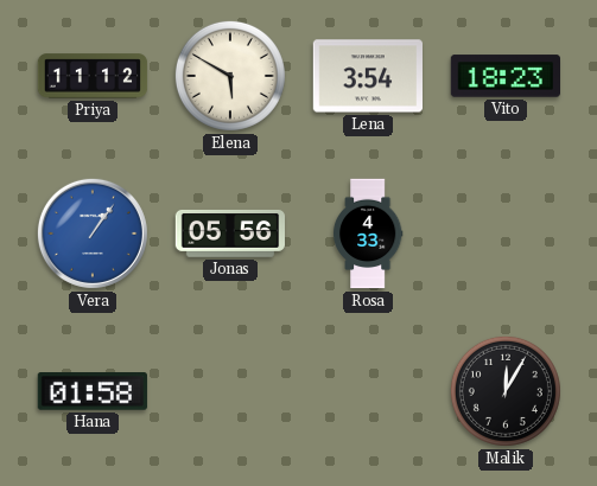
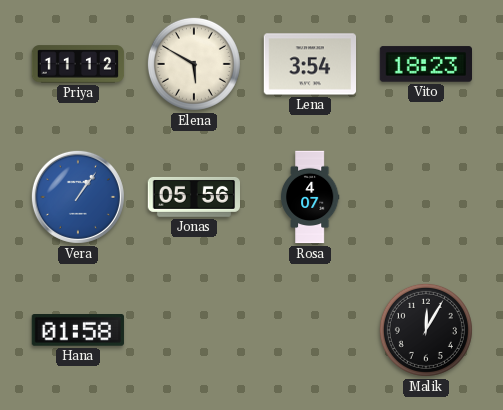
Rosa: 4:33 -> 4:07 (310, 197)
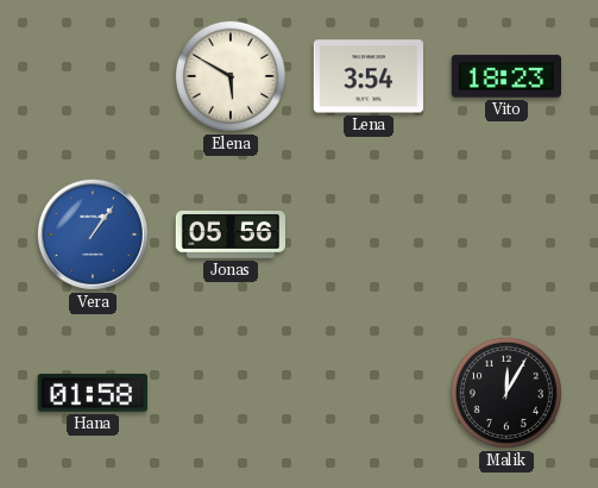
Priya: 11:12 -> none (78, 64)
Rosa: 4:07 -> none (310, 197)
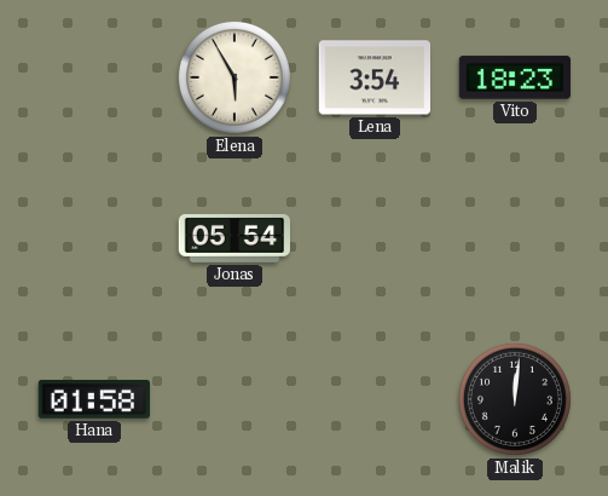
Elena: 5:50 -> 5:55 (234, 77)
Vera: 1:06 -> none (93, 234)
Jonas: 05:56 -> 05:54 (234, 238)
Malik: 12:05 -> 12:01 (515, 399)
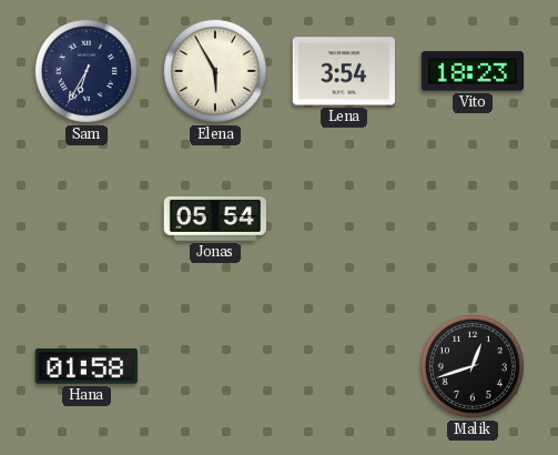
Sam: none -> 6:35 (87, 71)
Malik: 12:01 -> 12:42 (473, 366)
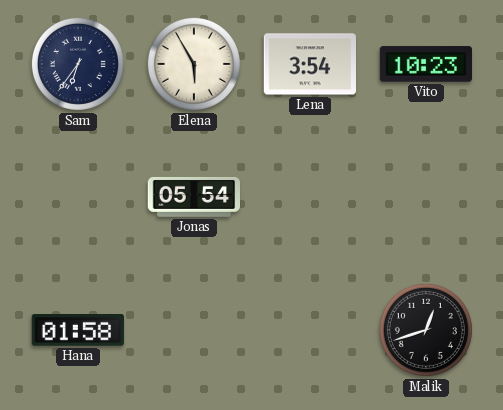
Sam: 6:35 -> 6:36 (78, 64)
Vito: 18:23 -> 10:23 (425, 64)
